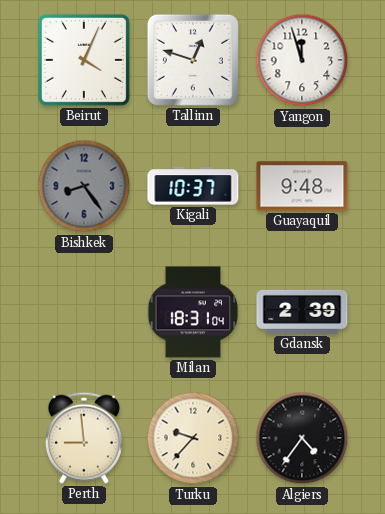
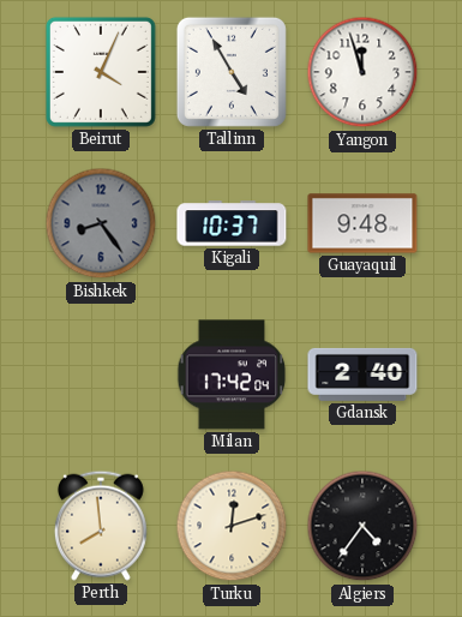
Tallinn: 12:48 -> 4:55 (232, 72)
Milan: 18:31 -> 17:42 (232, 375)
Gdansk: 2:39 -> 2:40 (362, 375)
Perth: 8:59 -> 7:59 (101, 526)
Turku: 9:37 -> 12:12 (232, 526)
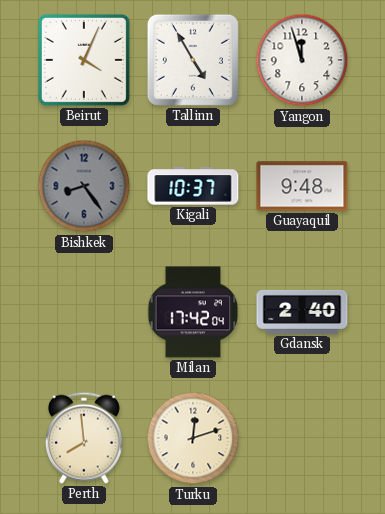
Algiers: 4:36 -> none (362, 526)
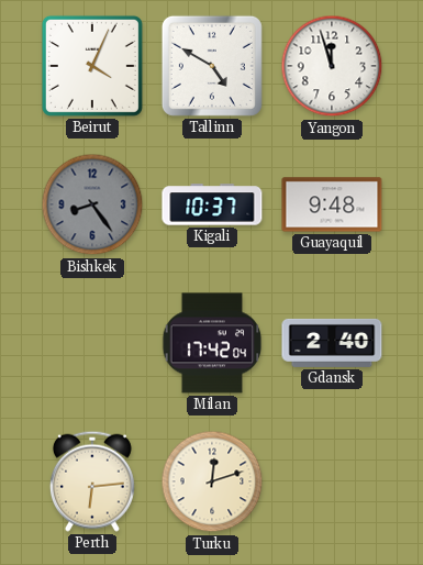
Tallinn: 4:55 -> 4:50 (212, 66)
Perth: 7:59 -> 6:14 (92, 481)
